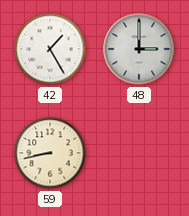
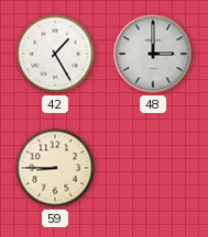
59: 8:43 -> 8:45 (55, 168)
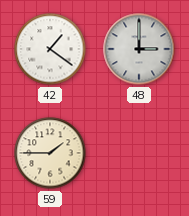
42: 1:25 -> 1:21 (50, 49)
59: 8:45 -> 1:45 (50, 153)
